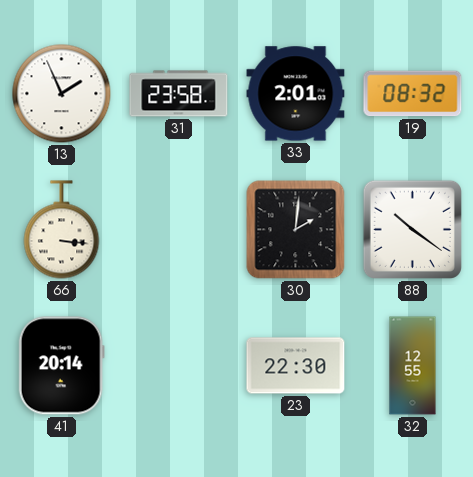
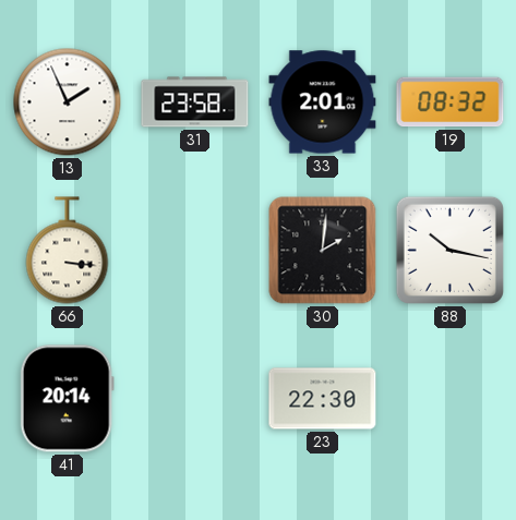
88: 10:21 -> 10:17 (449, 250)
32: 12:55 -> none (413, 366)
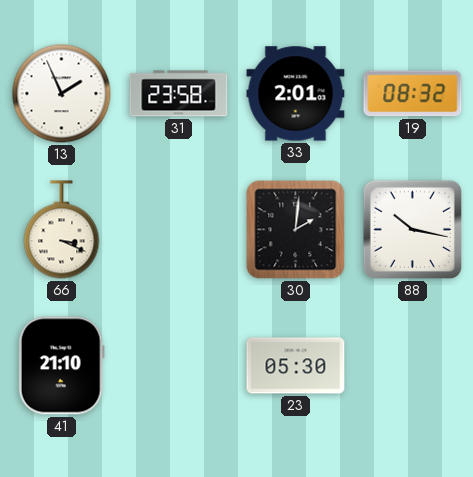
66: 3:16 -> 3:19 (62, 230)
41: 20:14 -> 21:10 (61, 366)
23: 22:30 -> 05:30 (296, 366)
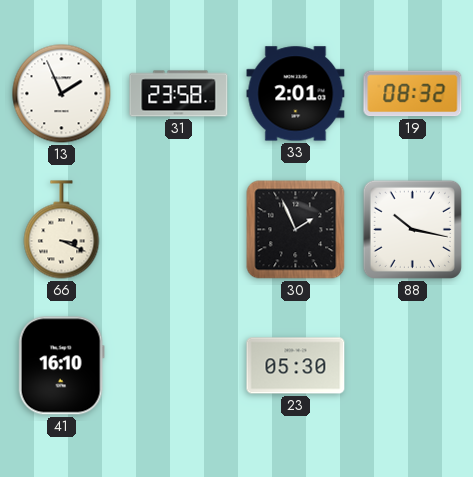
30: 2:01 -> 1:56 (296, 230)
41: 21:10 -> 16:10 (61, 366)
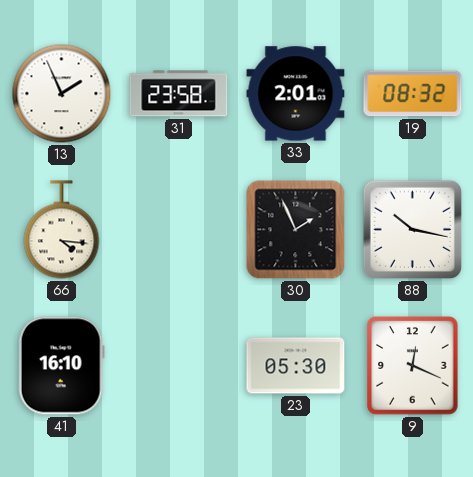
66: 3:19 -> 4:16 (62, 230)
9: none -> 12:19 (413, 366)
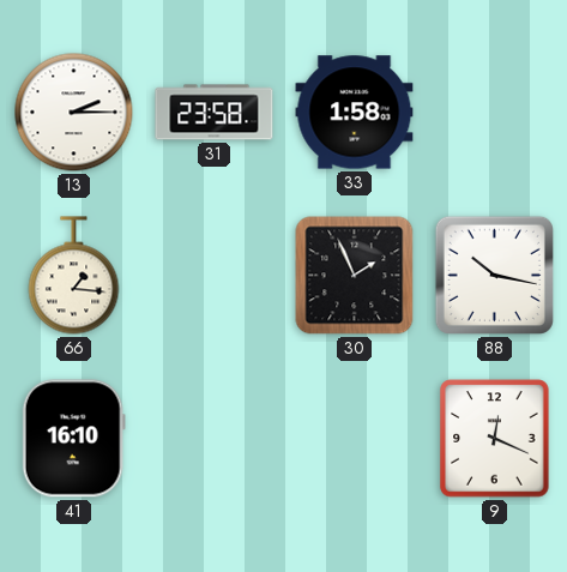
13: 1:56 -> 2:15 (74, 113)
33: 2:01 -> 1:58 (355, 113)
19: 08:32 -> none (413, 94)
66: 4:16 -> 1:16 (74, 276)
23: 05:30 -> none (296, 366)
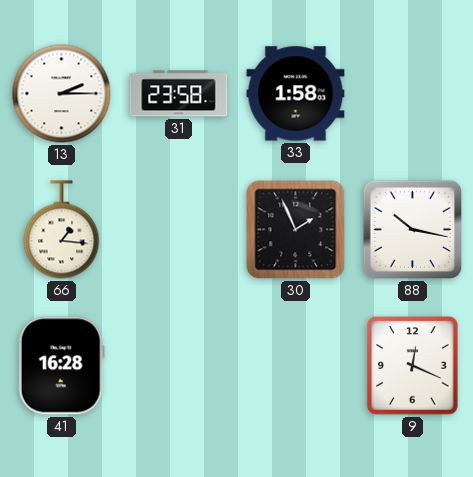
41: 16:10 -> 16:28 (61, 366)
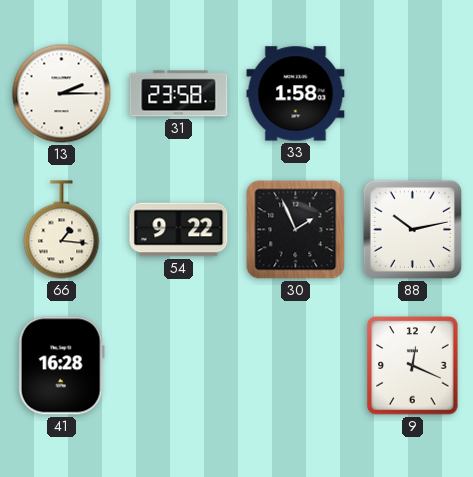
54: none -> 9:22 (179, 230)
88: 10:17 -> 10:13 (412, 229)
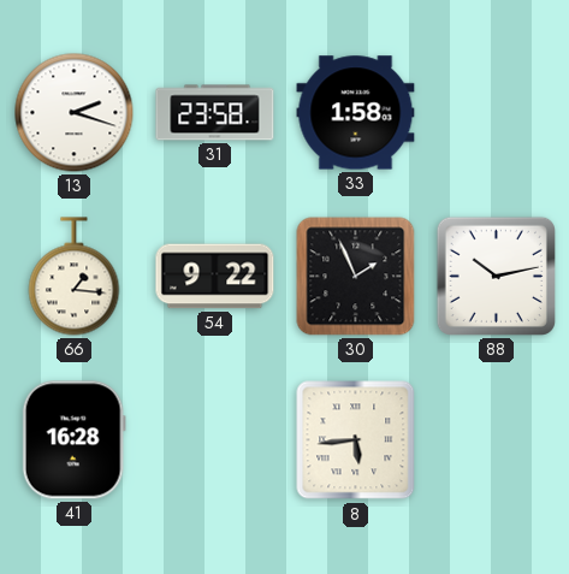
13: 2:15 -> 2:18 (75, 113)
8: none -> 5:44 (356, 440)
9: 12:19 -> none (413, 366)
